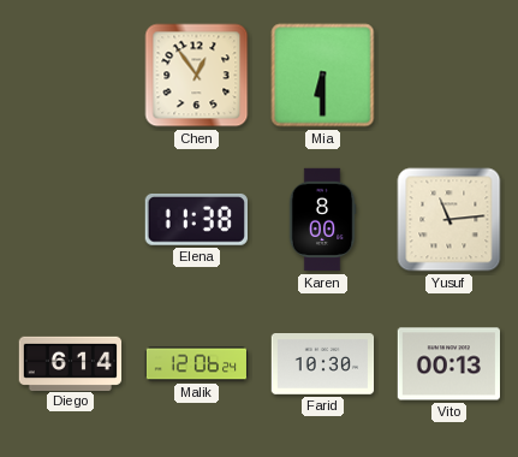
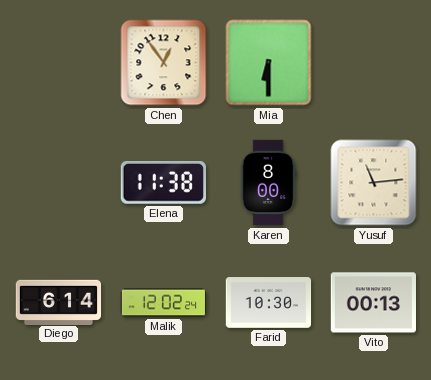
Malik: 12:06 -> 12:02 (164, 303)
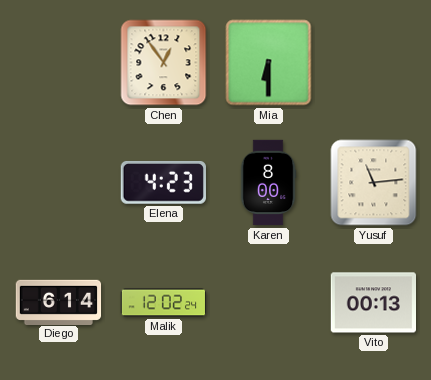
Elena: 11:38 -> 4:23 (163, 183)
Farid: 10:30 -> none (269, 303)
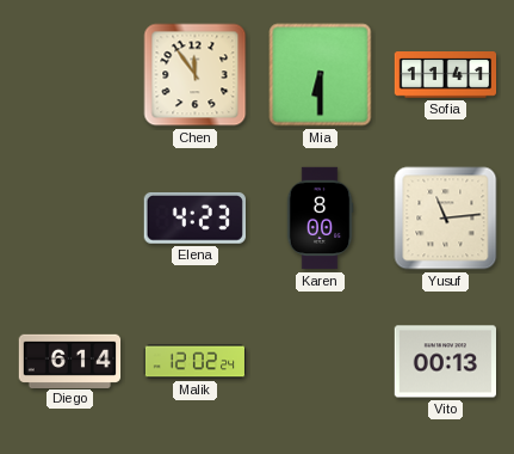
Chen: 12:54 -> 11:54 (196, 75)
Sofia: none -> 11:41 (446, 75)
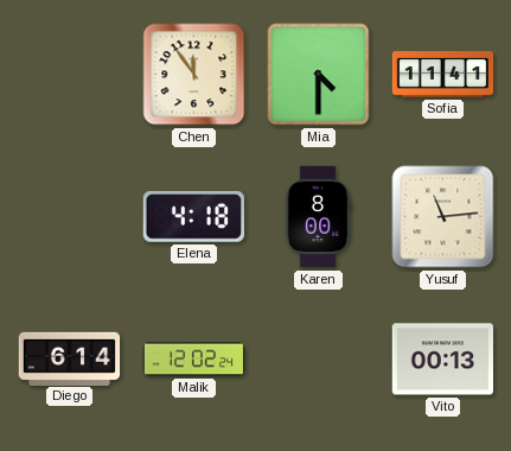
Mia: 6:30 -> 4:30 (319, 75)
Elena: 4:23 -> 4:18 (193, 217)
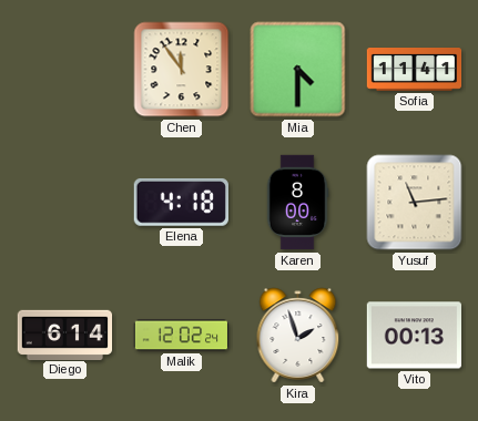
Kira: none -> 1:57 (298, 336)
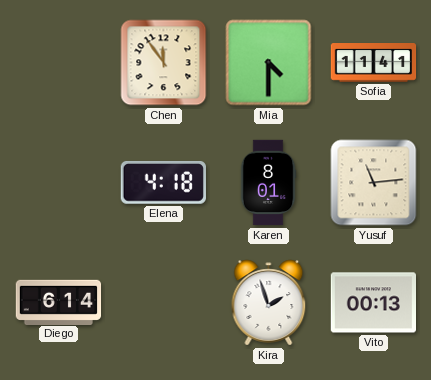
Karen: 8:00 -> 8:01 (268, 183)
Malik: 12:02 -> none (182, 336)
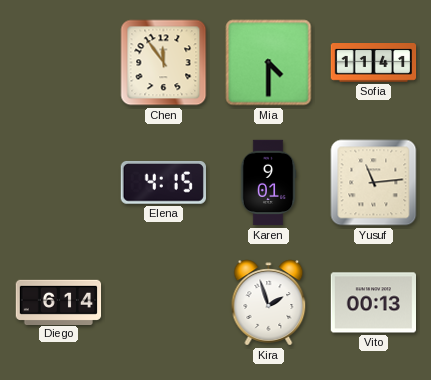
Elena: 4:18 -> 4:15 (163, 183)
Karen: 8:01 -> 9:01 (268, 183)
